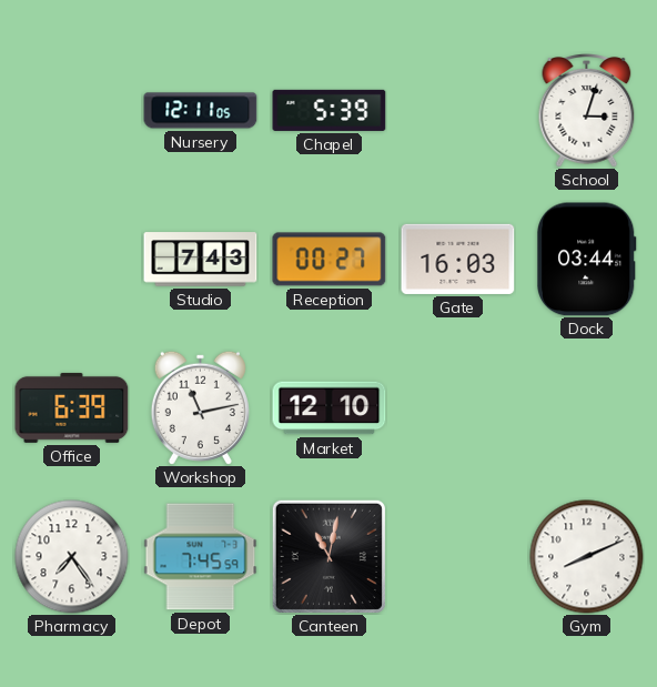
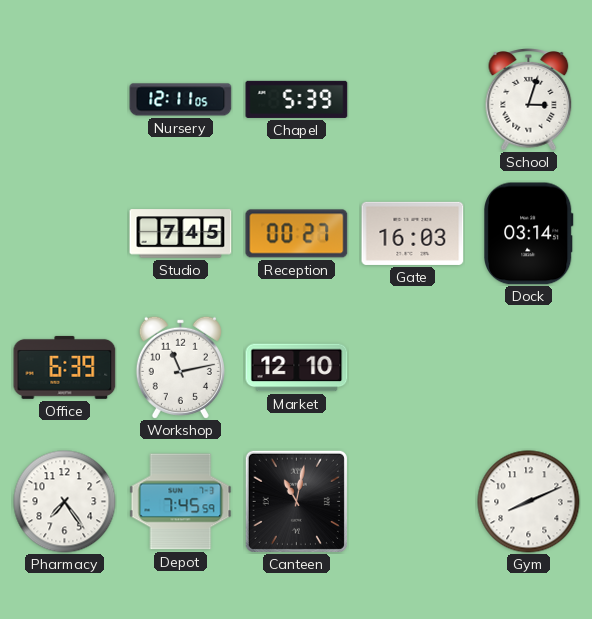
Studio: 7:43 -> 7:45 (181, 234)
Dock: 03:44 -> 03:14 (529, 234)
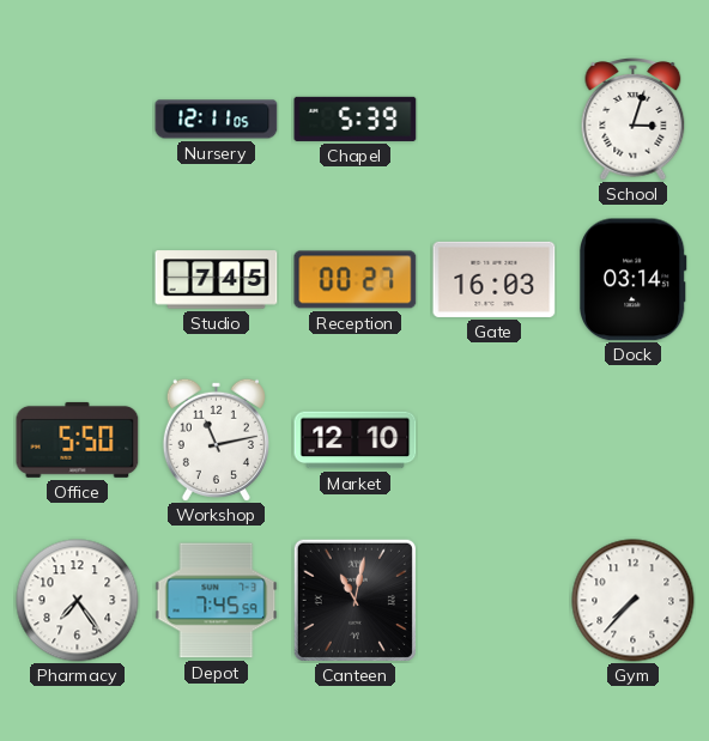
Office: 6:39 -> 5:50 (78, 439)
Gym: 8:11 -> 7:37 (634, 601)
